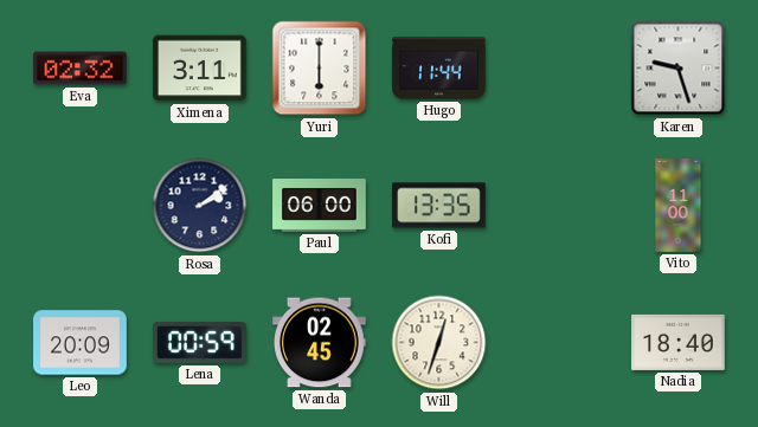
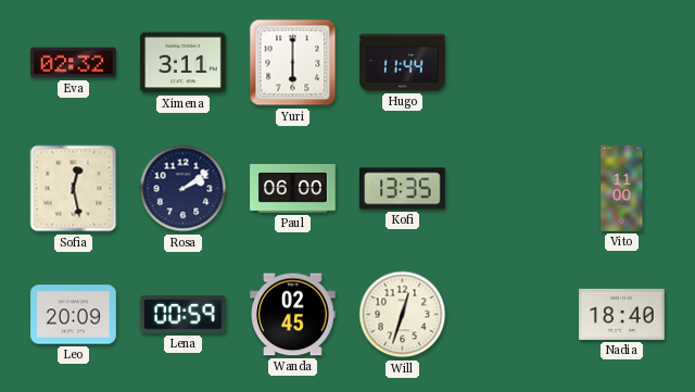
Karen: 9:27 -> none (679, 69)
Sofia: none -> 12:28 (74, 189)
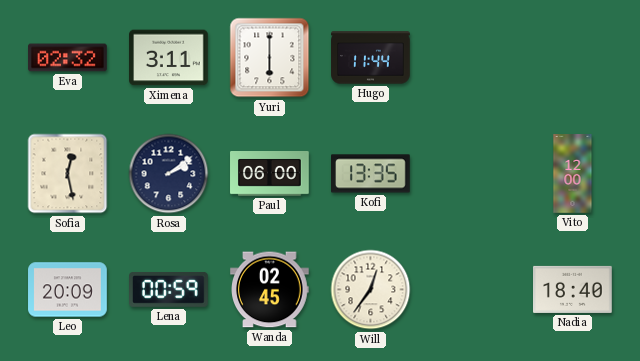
Vito: 11:00 -> 12:00 (573, 174)
Will: 12:33 -> 12:36 (371, 290)
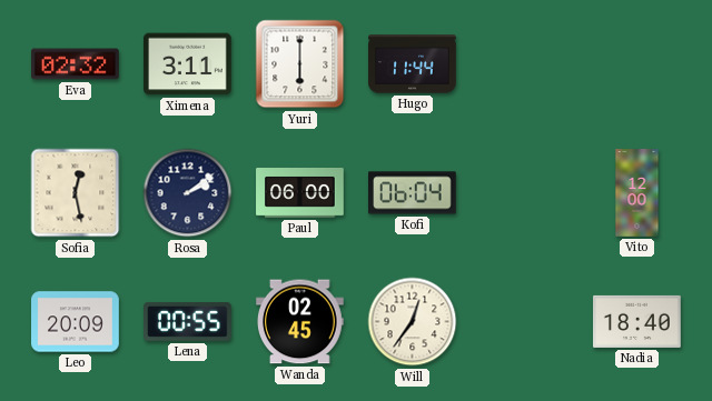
Kofi: 13:35 -> 06:04 (413, 193)
Lena: 00:59 -> 00:55 (188, 321)
